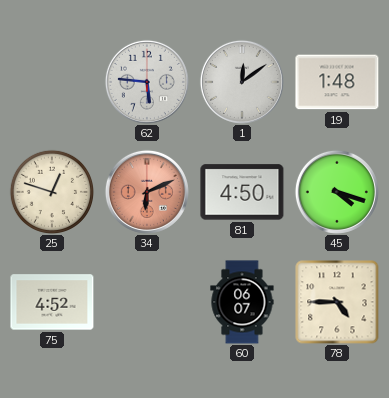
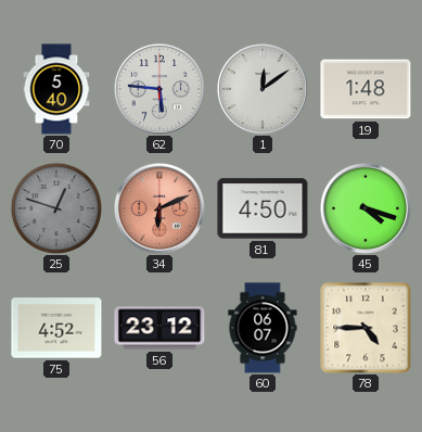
70: none -> 5:40 (56, 89)
25 dial: cream -> grey (55, 207)
56: none -> 23:12 (159, 328)
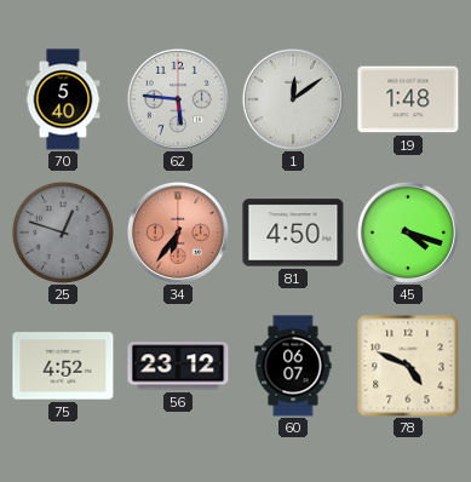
34: 6:11 -> 6:36 (178, 233)
78: 4:45 -> 4:49 (408, 366)
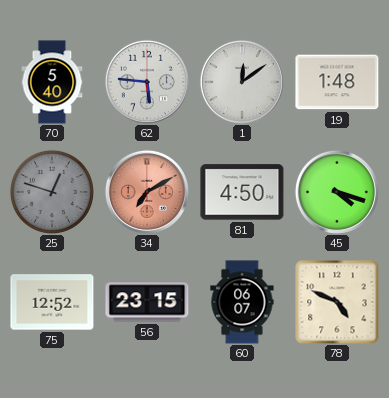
34: 6:36 -> 7:10 (147, 192)
75: 4:52 -> 12:52 (52, 302)
56: 23:12 -> 23:15 (147, 302)
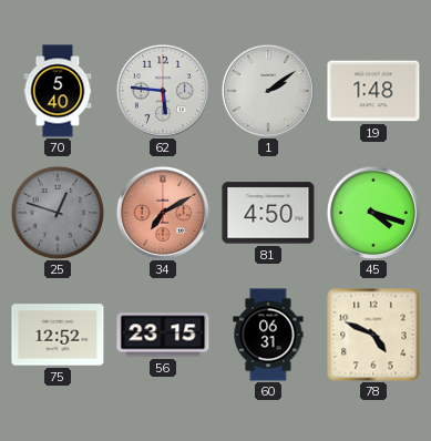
1: 12:09 -> 2:09 (268, 91)
60: 06:07 -> 06:31 (268, 335)
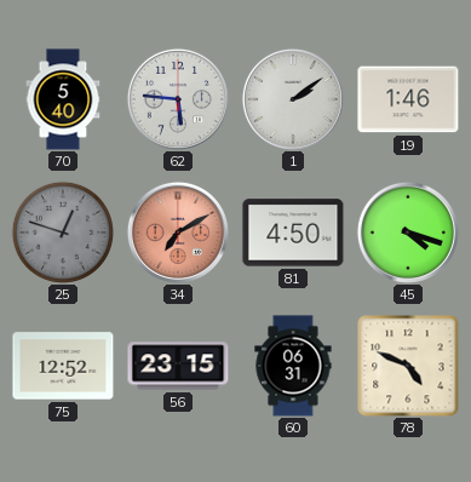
19: 1:48 -> 1:46 (408, 99)
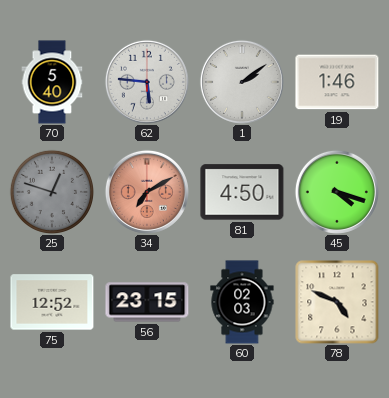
60: 06:31 -> 02:03 (242, 302)
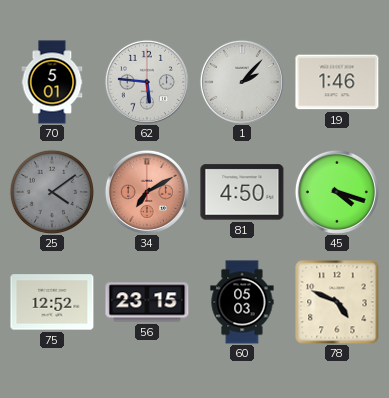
70: 5:40 -> 5:01 (52, 82)
1: 2:09 -> 2:07 (242, 82)
25: 12:48 -> 4:09 (51, 191)
60: 02:03 -> 05:03 (242, 302)
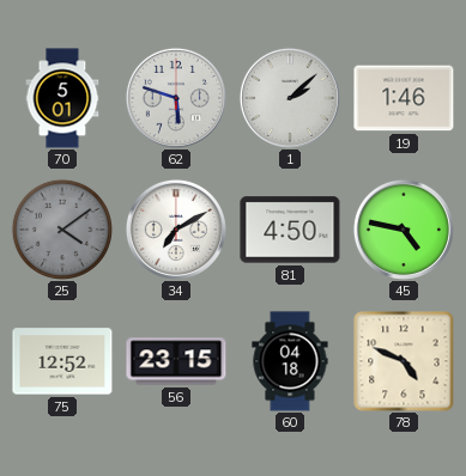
62: 5:46 -> 5:48 (176, 98)
1: 2:07 -> 2:08 (290, 98)
34 dial: salmon -> white (176, 230)
45: 4:18 -> 4:47 (404, 230)
60: 05:03 -> 04:18 (290, 361)
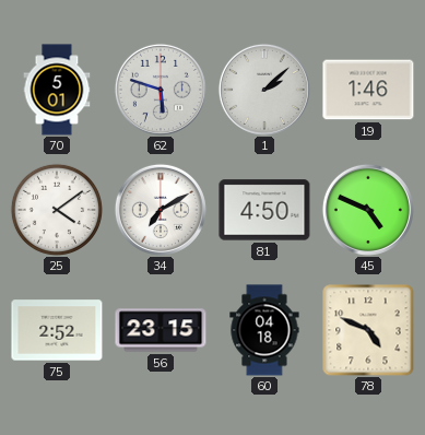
25 dial: grey -> white (56, 209)
45: 4:47 -> 4:49 (368, 210)
75: 12:52 -> 2:52 (57, 330)
